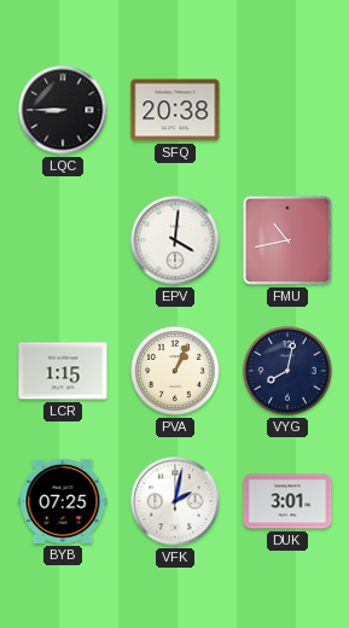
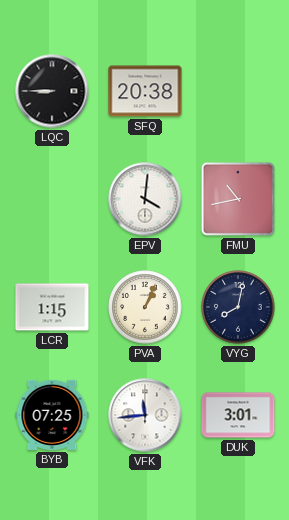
VFK: 2:02 -> 11:44 (145, 415)
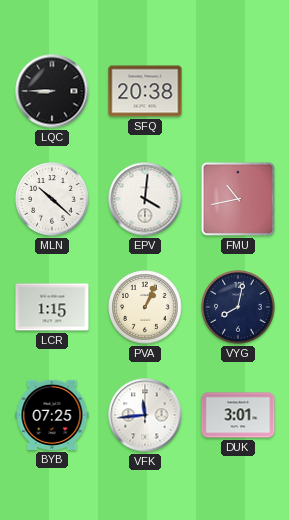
MLN: none -> 10:22 (52, 199)
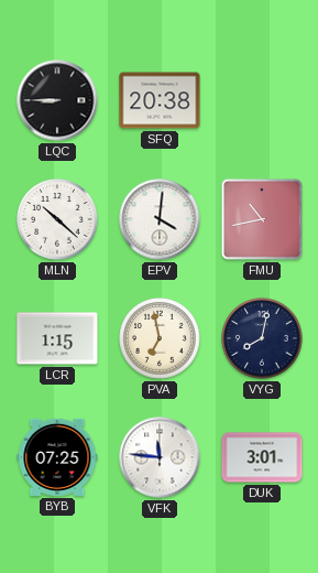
PVA: 1:04 -> 6:58 (160, 338)
VFK: 11:44 -> 11:46 (160, 457)
